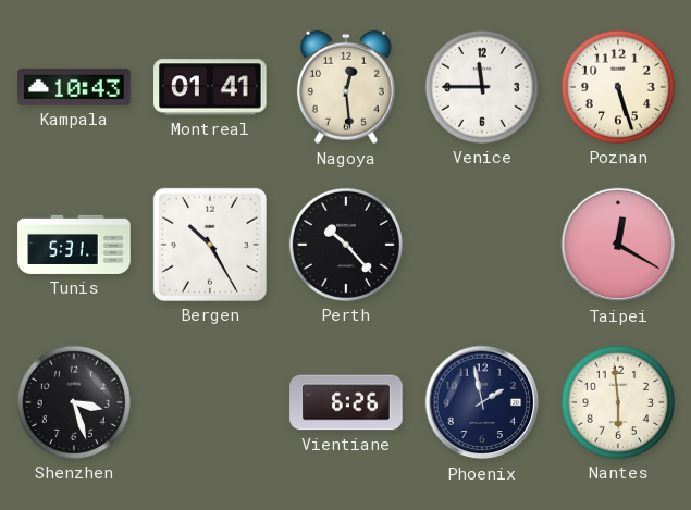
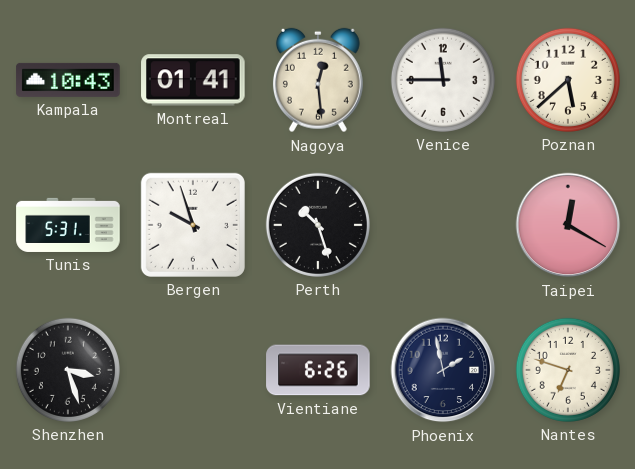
Poznan: 5:27 -> 5:38 (568, 80)
Bergen: 10:25 -> 9:57 (193, 225)
Perth: 10:23 -> 10:27 (318, 225)
Nantes: 5:59 -> 6:48 (568, 370)
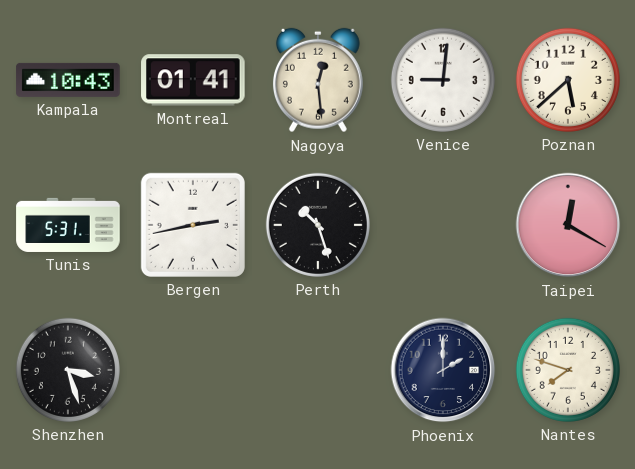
Venice: 11:45 -> 9:01 (443, 80)
Bergen: 9:57 -> 2:43 (193, 225)
Vientiane: 6:26 -> none (318, 370)
Phoenix: 1:58 -> 2:00 (443, 370)
Nantes: 6:48 -> 7:48 (568, 370)
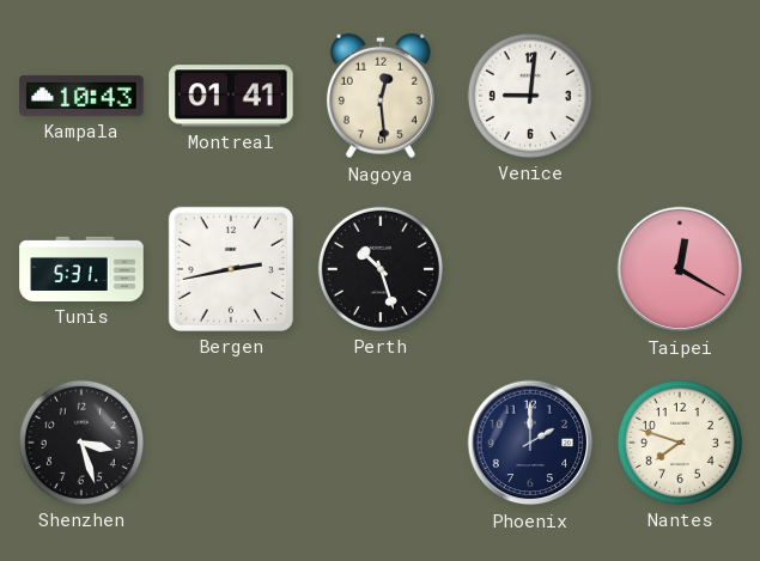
Poznan: 5:38 -> none (568, 80)
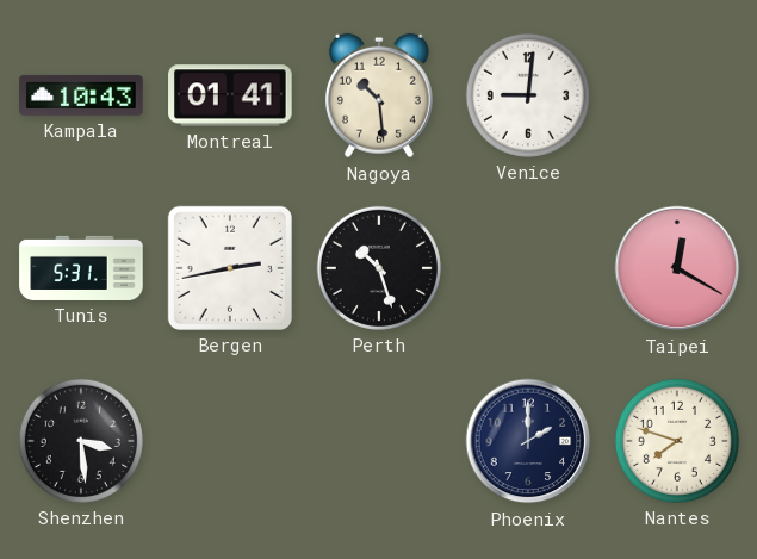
Nagoya: 12:29 -> 10:29 (379, 95)
Shenzhen: 3:27 -> 3:29 (81, 441)
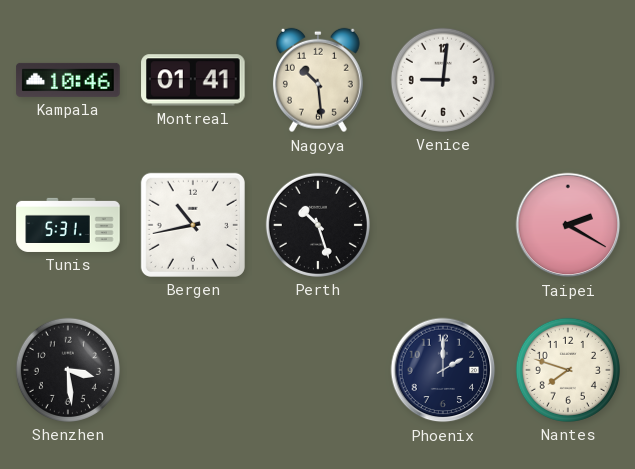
Kampala: 10:43 -> 10:46 (68, 80)
Bergen: 2:43 -> 10:43 (193, 225)
Taipei: 12:20 -> 2:20 (568, 225)
